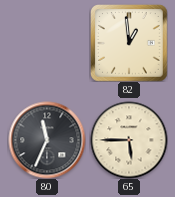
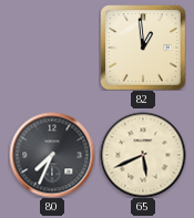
80: 11:34 -> 7:34 (52, 155)
65: 5:45 -> 5:41 (143, 155)
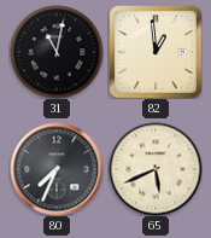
31: none -> 11:02 (57, 52)
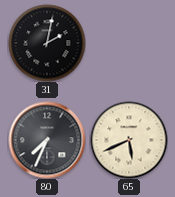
31: 11:02 -> 2:02 (47, 43)
82: 12:59 -> none (156, 52)
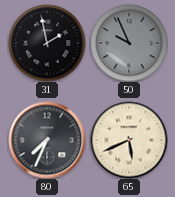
31: 2:02 -> 1:58 (47, 43)
50: none -> 9:56 (129, 43)
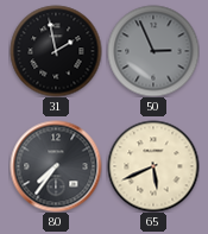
50: 9:56 -> 2:56 (153, 51)
80: 7:34 -> 7:36 (56, 166)
